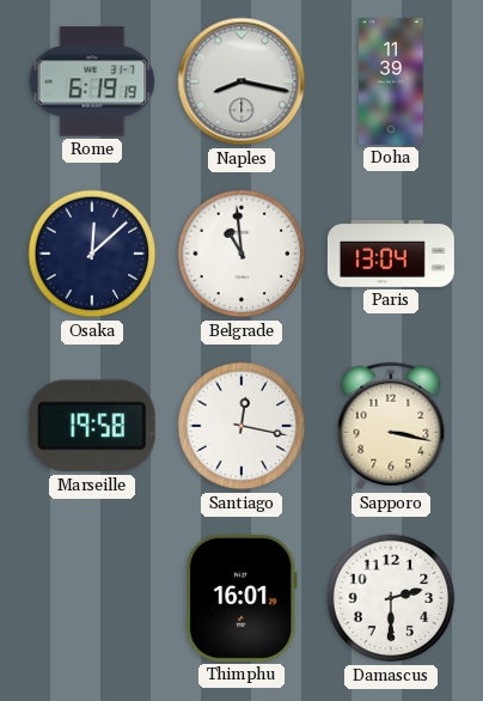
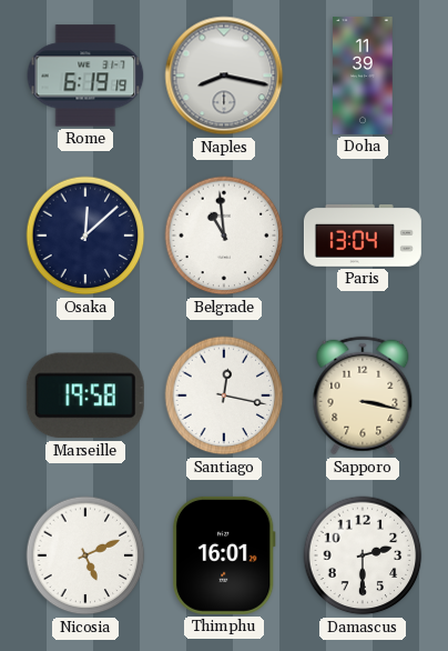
Nicosia: none -> 5:11 (85, 555)
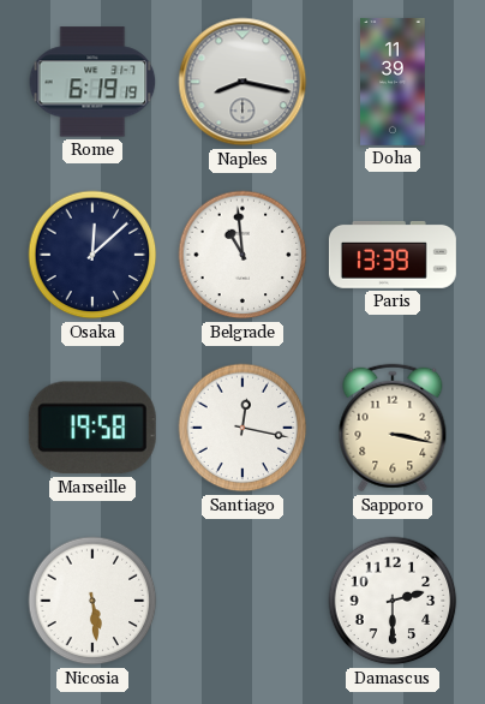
Paris: 13:04 -> 13:39 (393, 255)
Nicosia: 5:11 -> 5:29 (92, 601)
Thimphu: 16:01 -> none (224, 555)
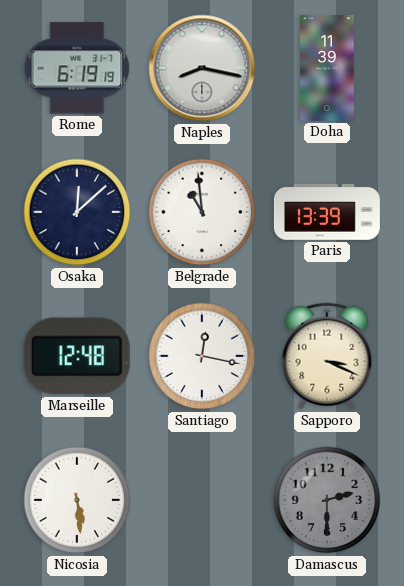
Marseille: 19:58 -> 12:48 (77, 356)
Sapporo: 3:17 -> 3:19 (327, 356)
Damascus dial: white -> grey (327, 500)
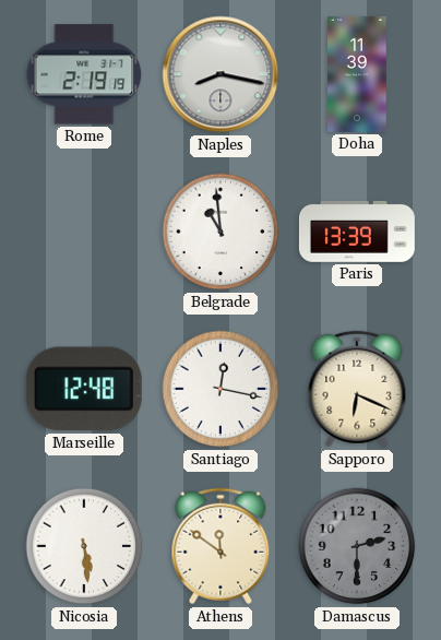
Rome: 6:19 -> 2:19 (84, 74)
Osaka: 12:08 -> none (77, 212)
Sapporo: 3:19 -> 6:19 (357, 389)
Athens: none -> 11:51 (221, 546)
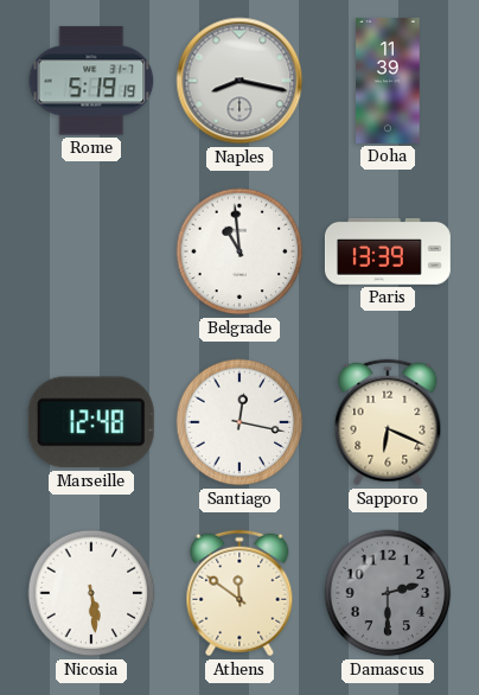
Rome: 2:19 -> 5:19 (91, 81)
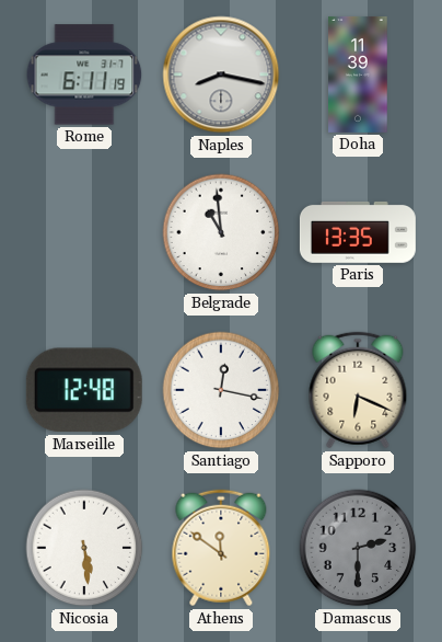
Rome: 5:19 -> 6:11 (84, 74)
Paris: 13:39 -> 13:35 (358, 232)
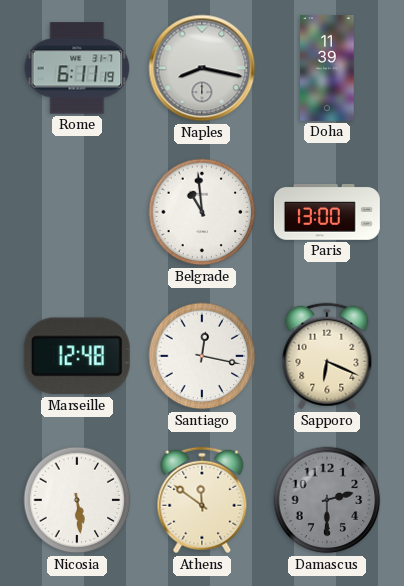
Paris: 13:35 -> 13:00 (327, 212)
